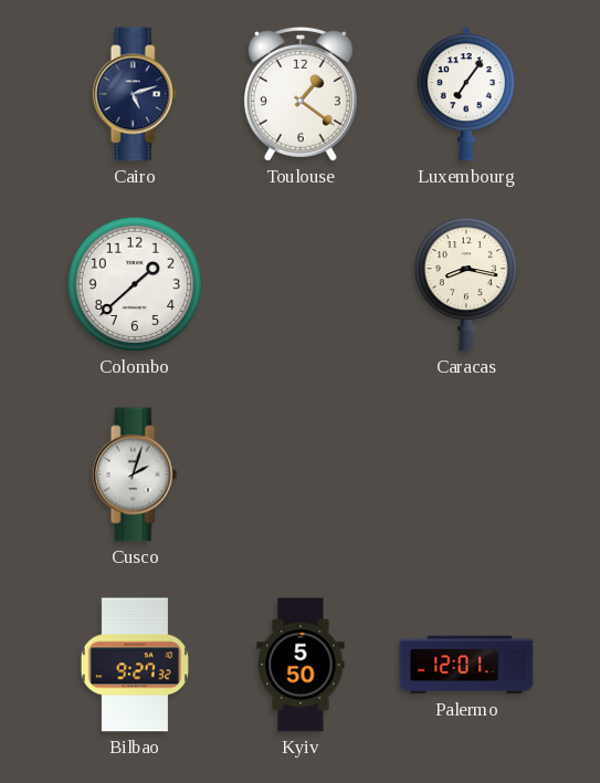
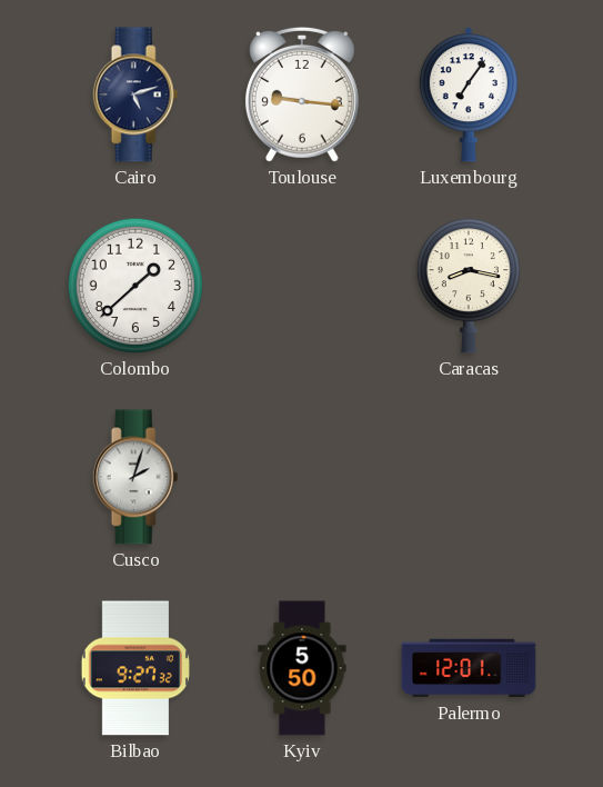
Toulouse: 1:21 -> 9:16 (302, 94)
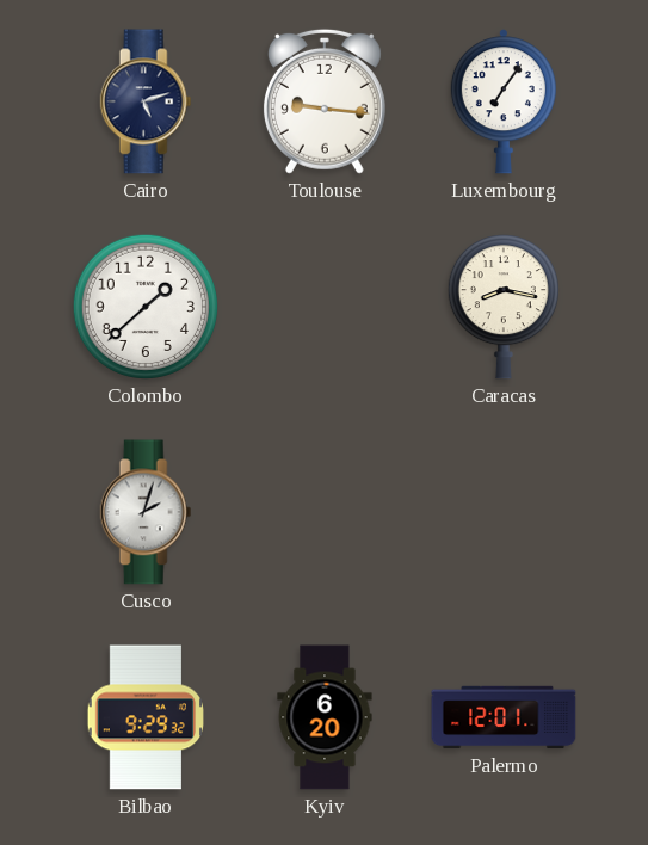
Bilbao: 9:27 -> 9:29 (144, 717)
Kyiv: 5:50 -> 6:20 (325, 717)
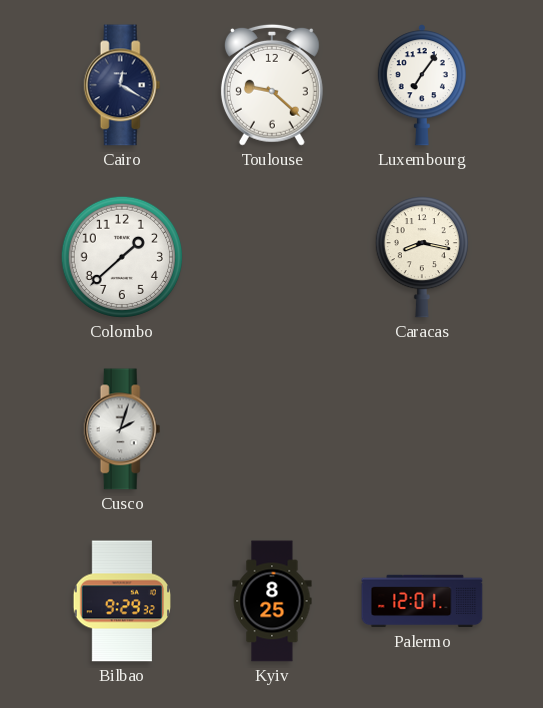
Cairo: 5:12 -> 12:20 (122, 85)
Toulouse: 9:16 -> 9:22 (272, 85)
Kyiv: 6:20 -> 8:25 (272, 601)
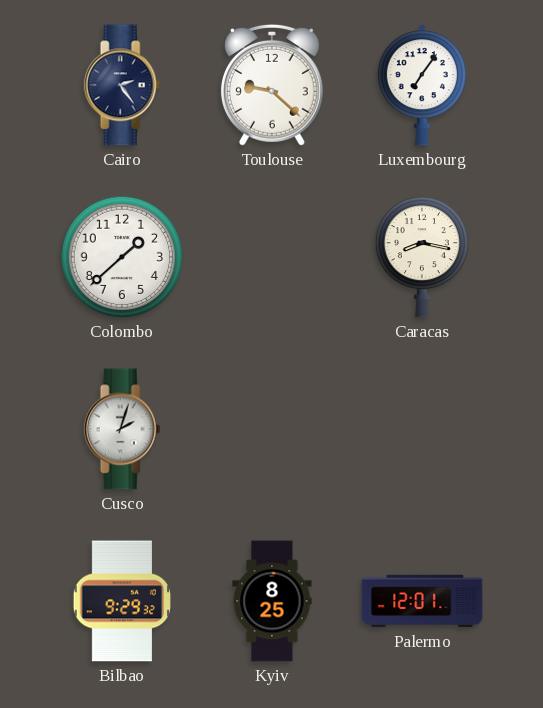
Cairo: 12:20 -> 2:24 (122, 85)
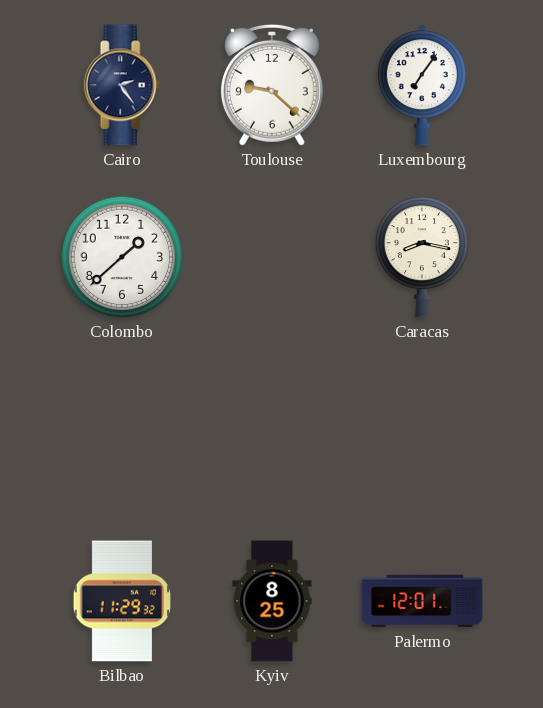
Cusco: 2:03 -> none (122, 429)
Bilbao: 9:29 -> 11:29 (121, 601)
